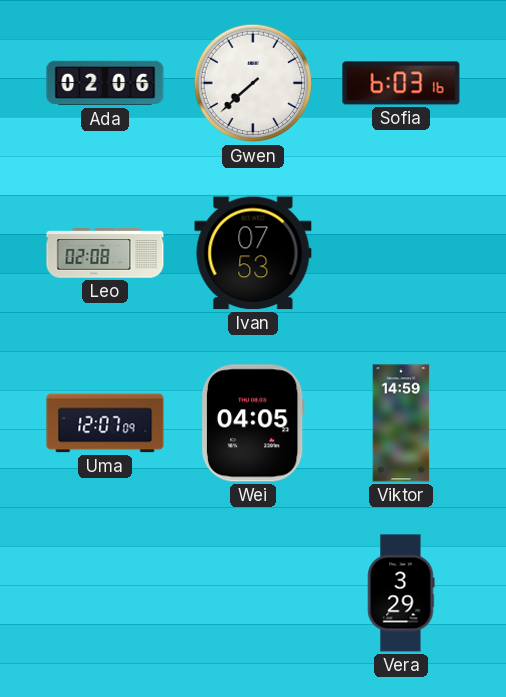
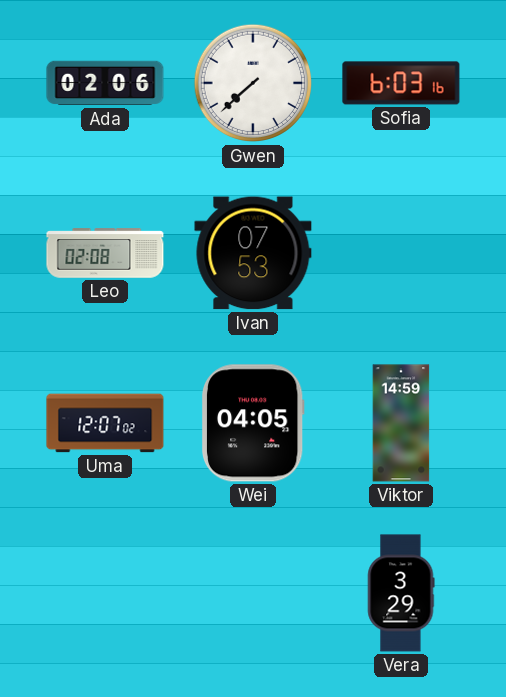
Uma: 12:07:09 -> 12:07:02 (105, 423)
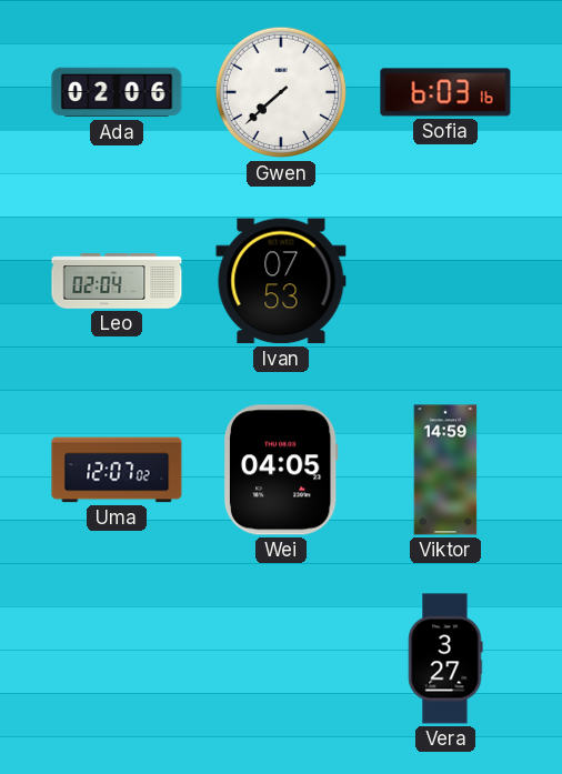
Leo: 02:08 -> 02:04 (117, 281)
Vera: 3:29 -> 3:27 (445, 659)
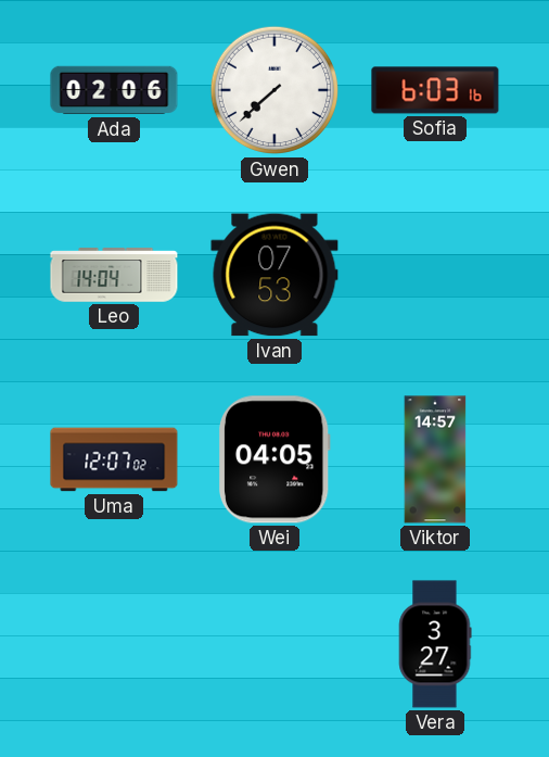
Leo: 02:04 -> 14:04 (114, 275)
Viktor: 14:59 -> 14:57 (435, 459)
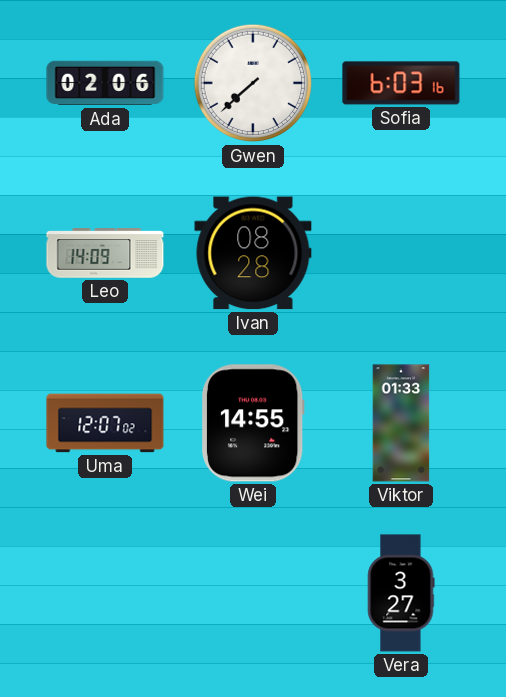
Leo: 14:04 -> 14:09 (105, 253)
Ivan: 07:53 -> 08:28 (253, 253)
Wei: 04:05 -> 14:55 (253, 423)
Viktor: 14:57 -> 01:33 (401, 423)
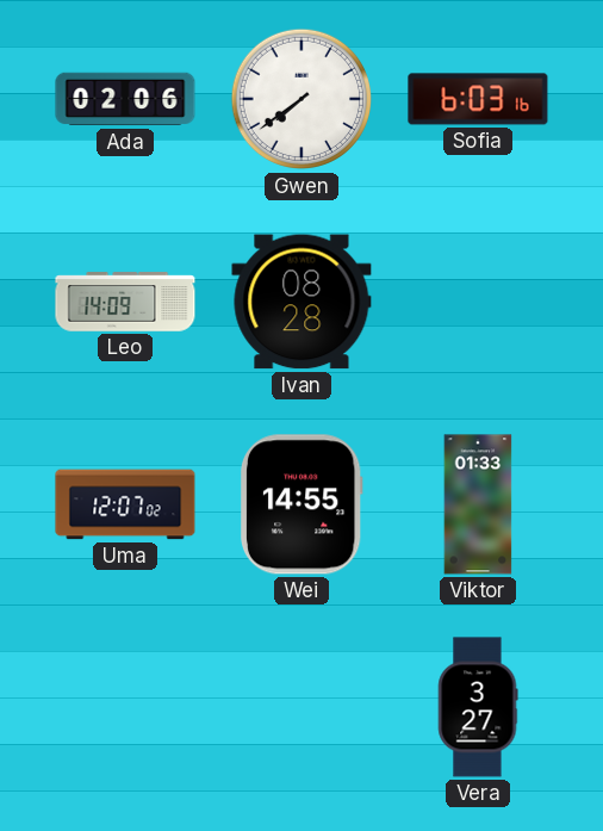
Gwen: 7:38 -> 7:39 (301, 99)
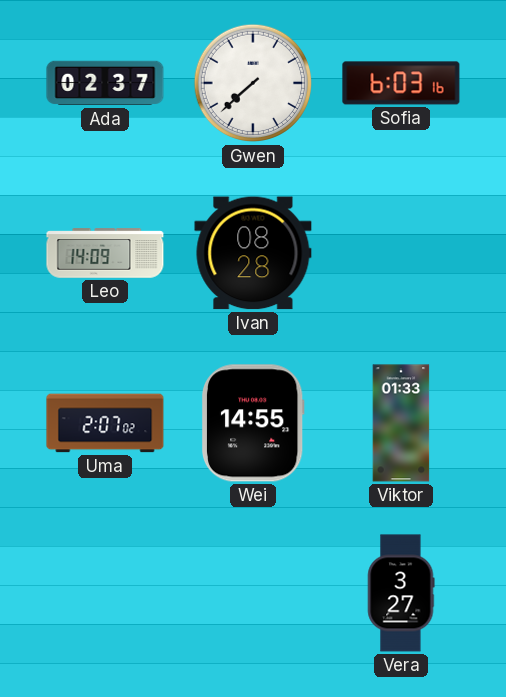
Ada: 02:06 -> 02:37 (105, 83)
Gwen: 7:39 -> 7:38 (253, 83)
Uma: 12:07 -> 2:07 (105, 423)
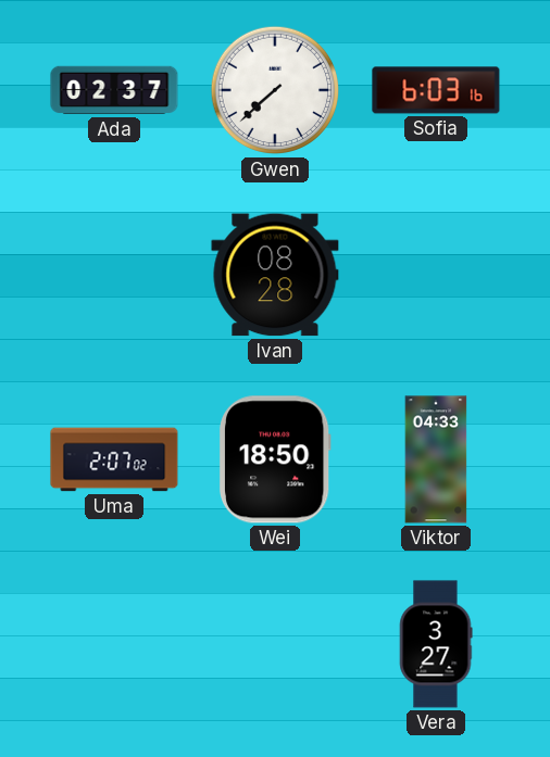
Leo: 14:09 -> none (105, 253)
Wei: 14:55 -> 18:50 (275, 459)
Viktor: 01:33 -> 04:33 (436, 459)
